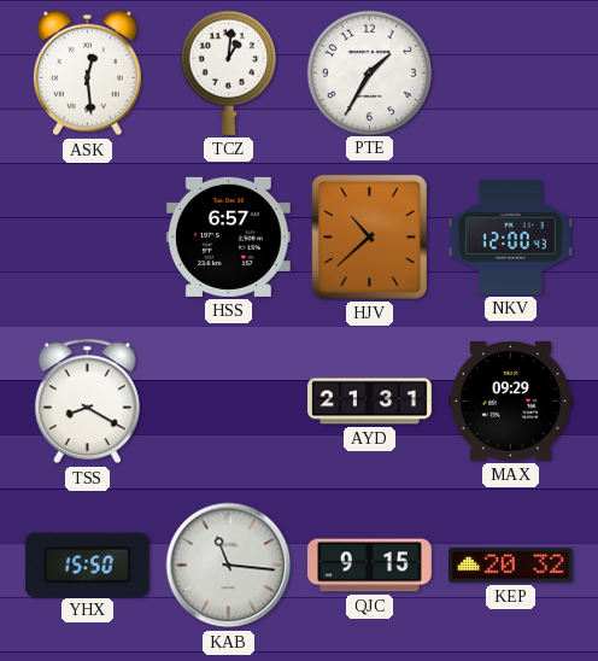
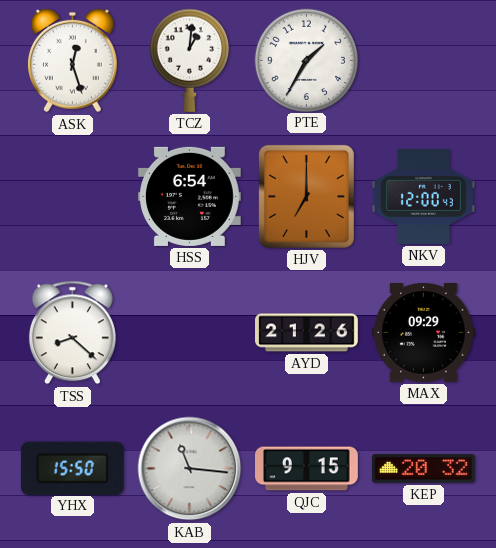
ASK: 12:29 -> 12:27 (73, 61)
HSS: 6:57 -> 6:54 (189, 196)
HJV: 10:38 -> 7:00 (306, 196)
TSS: 8:20 -> 8:22 (72, 333)
AYD: 21:31 -> 21:26 (307, 333)
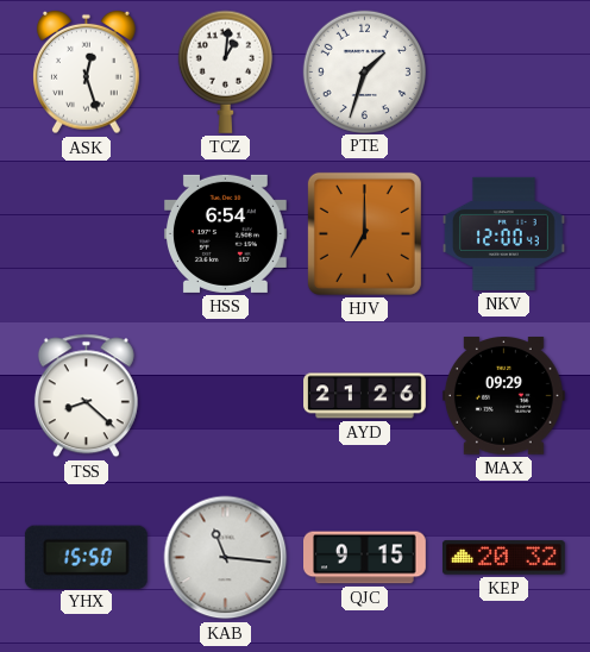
PTE: 1:35 -> 1:33 (364, 71)
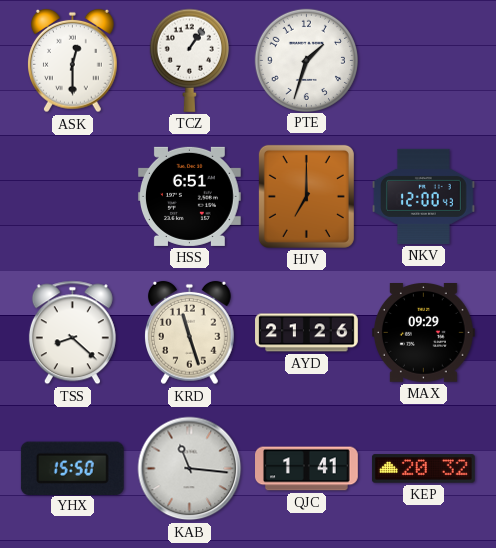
ASK: 12:27 -> 12:30 (73, 61)
TCZ: 1:01 -> 1:06 (189, 60)
HSS: 6:54 -> 6:51 (189, 196)
KRD: none -> 11:27 (190, 333)
QJC: 9:15 -> 1:41 (307, 469)
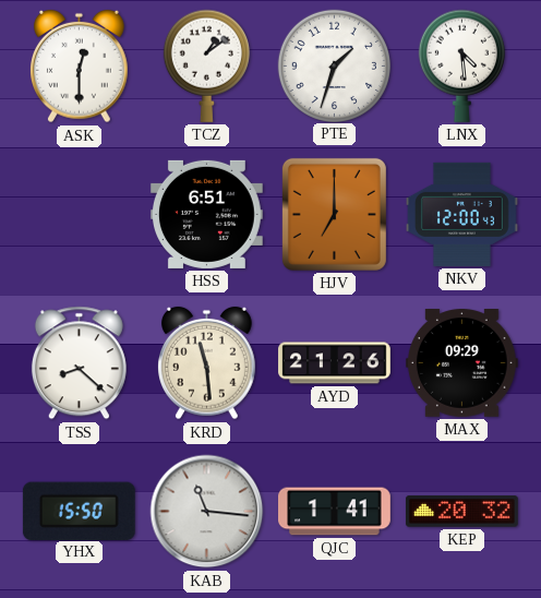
TCZ: 1:06 -> 1:09 (206, 65)
LNX: none -> 4:29 (461, 65)
KRD: 11:27 -> 11:29 (207, 363)
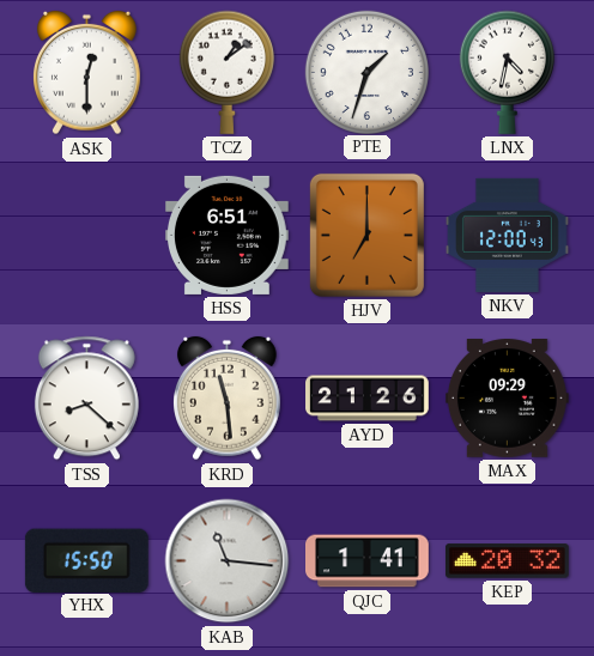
LNX: 4:29 -> 4:32 (507, 72)
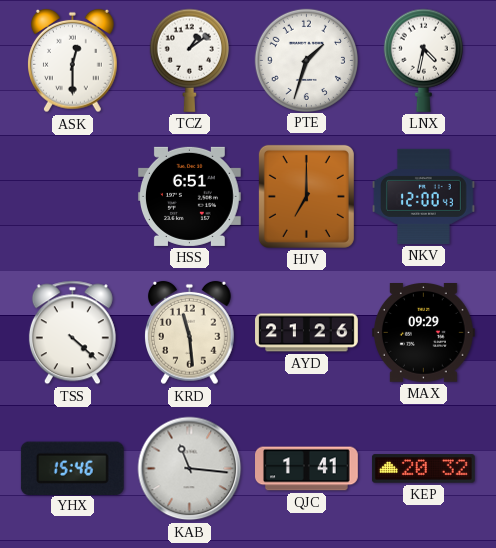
TSS: 8:22 -> 4:22 (72, 333)
YHX: 15:50 -> 15:46 (72, 468)
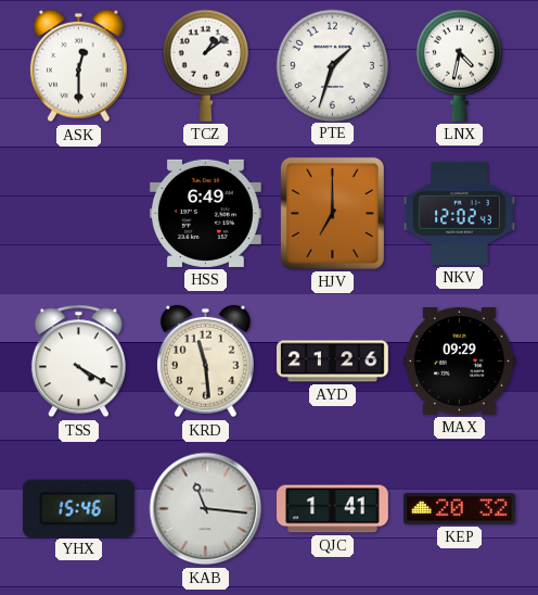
HSS: 6:51 -> 6:49 (205, 213)
NKV: 12:00 -> 12:02 (460, 213)
TSS: 4:22 -> 4:20 (78, 362)
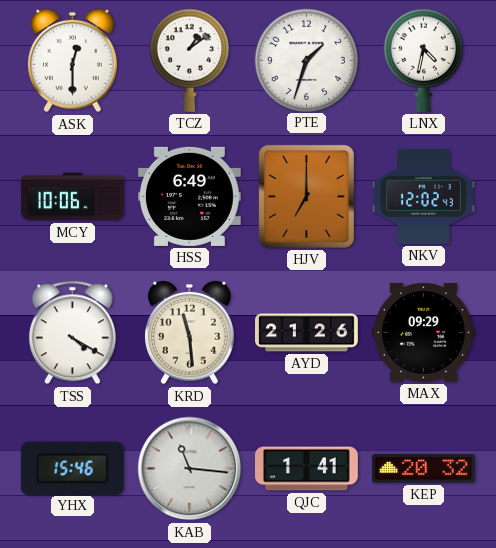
MCY: none -> 10:06 (73, 197)
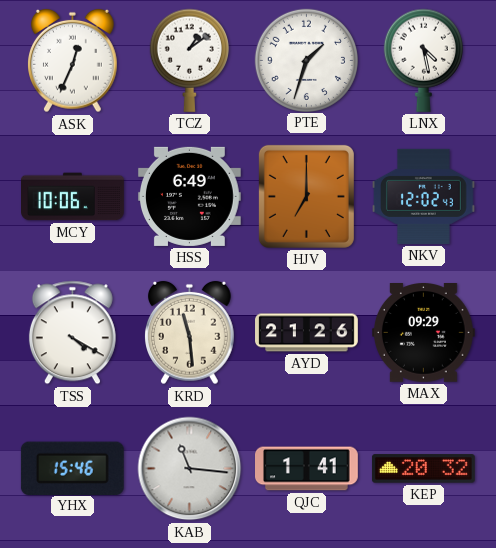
ASK: 12:30 -> 12:34 (73, 61)
LNX: 4:32 -> 4:28 (423, 60)
